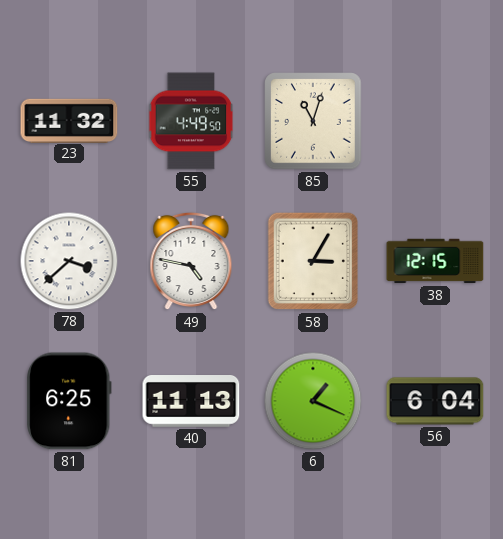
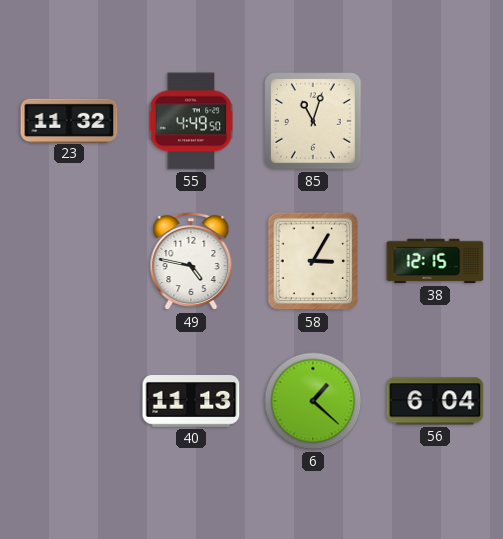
78: 3:38 -> none (69, 261)
81: 6:25 -> none (70, 401)
6: 1:19 -> 1:22 (313, 401)
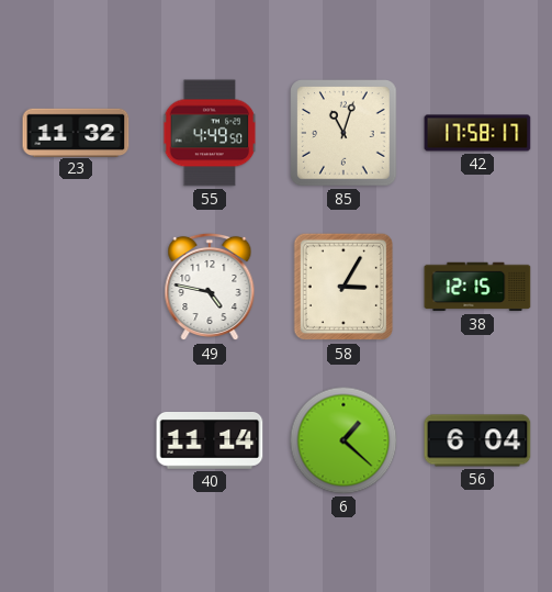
42: none -> 17:58 (477, 133)
40: 11:13 -> 11:14 (210, 442)
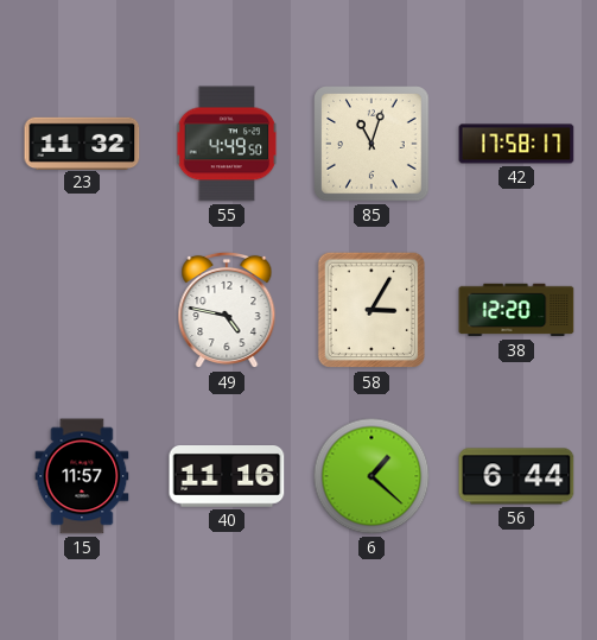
38: 12:15 -> 12:20 (516, 310)
15: none -> 11:57 (82, 476)
40: 11:14 -> 11:16 (227, 477)
56: 6:04 -> 6:44 (516, 476)
